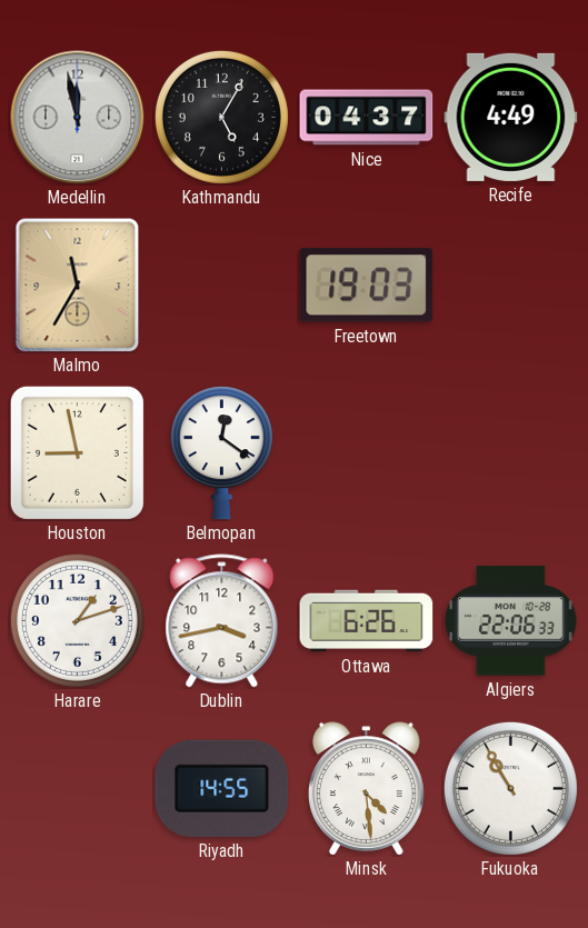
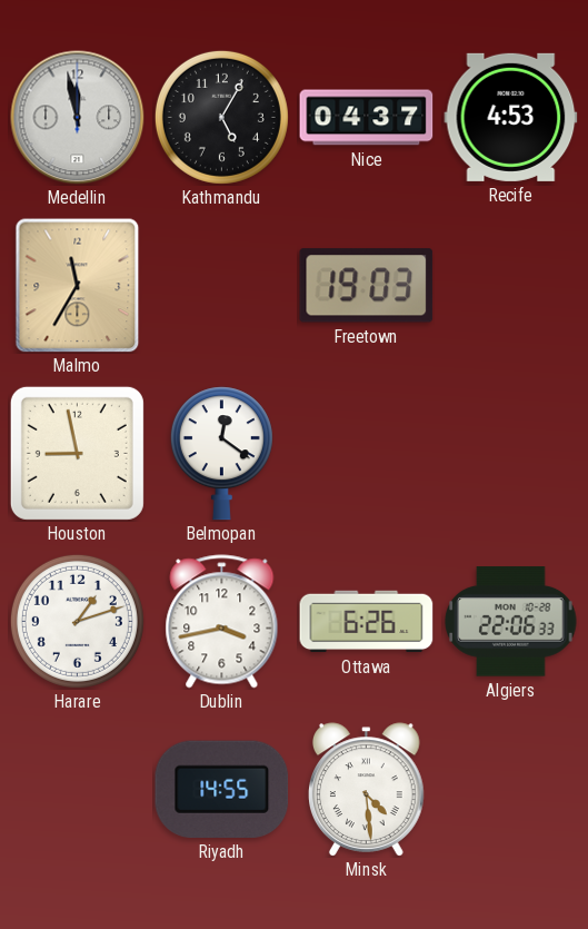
Recife: 4:49 -> 4:53 (511, 117)
Fukuoka: 10:55 -> none (510, 788)
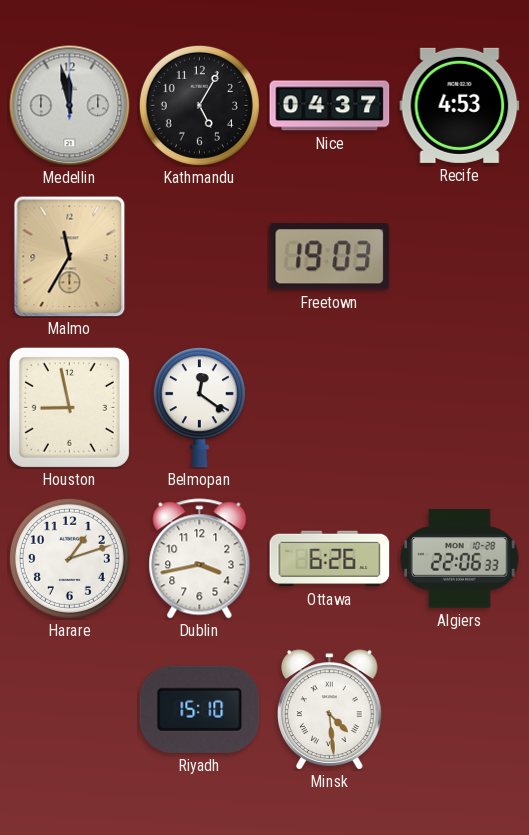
Riyadh: 14:55 -> 15:10 (200, 709)
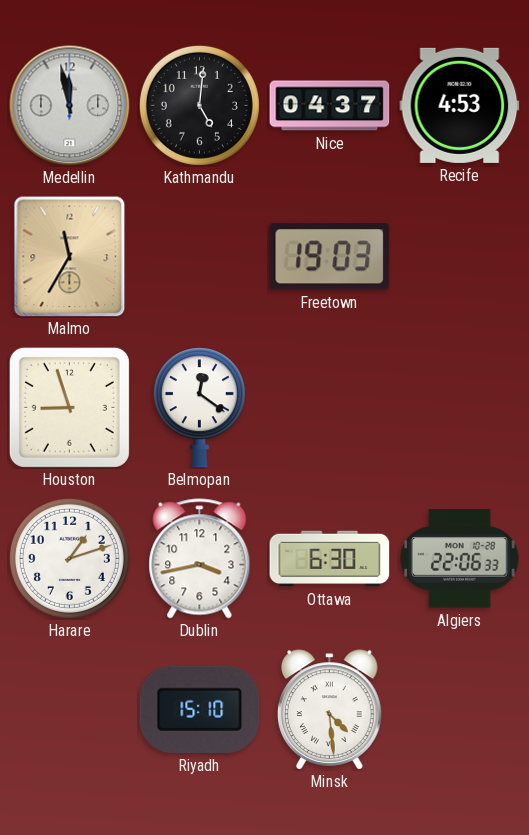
Kathmandu: 5:05 -> 5:01 (199, 105)
Houston: 8:58 -> 8:57 (69, 407)
Ottawa: 6:26 -> 6:30 (330, 559)
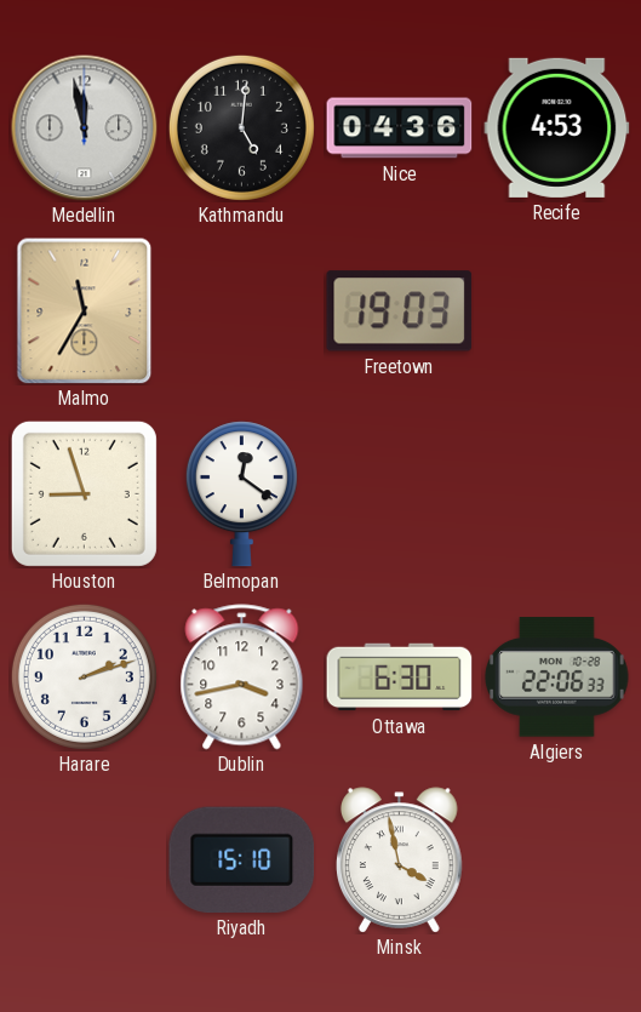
Nice: 04:37 -> 04:36 (400, 128)
Harare: 1:12 -> 2:12 (84, 676)
Minsk: 4:29 -> 3:58 (400, 861)
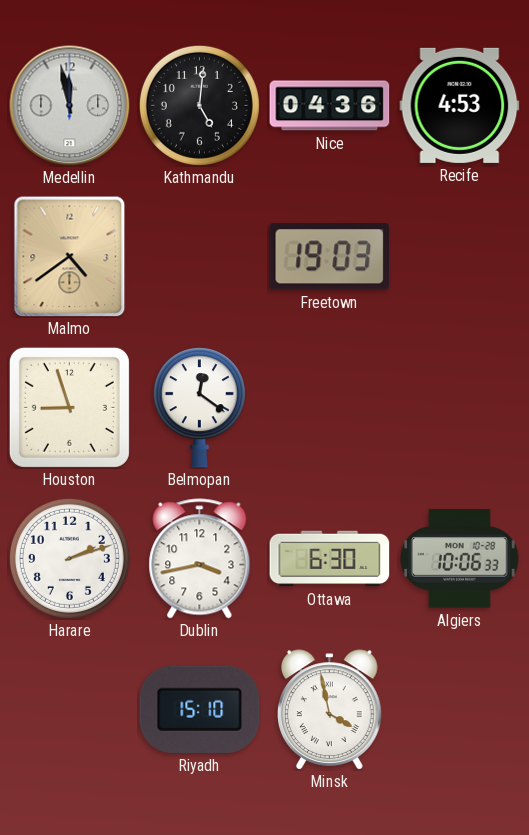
Malmo: 11:35 -> 4:39 (70, 257)
Algiers: 22:06 -> 10:06 (460, 559)
